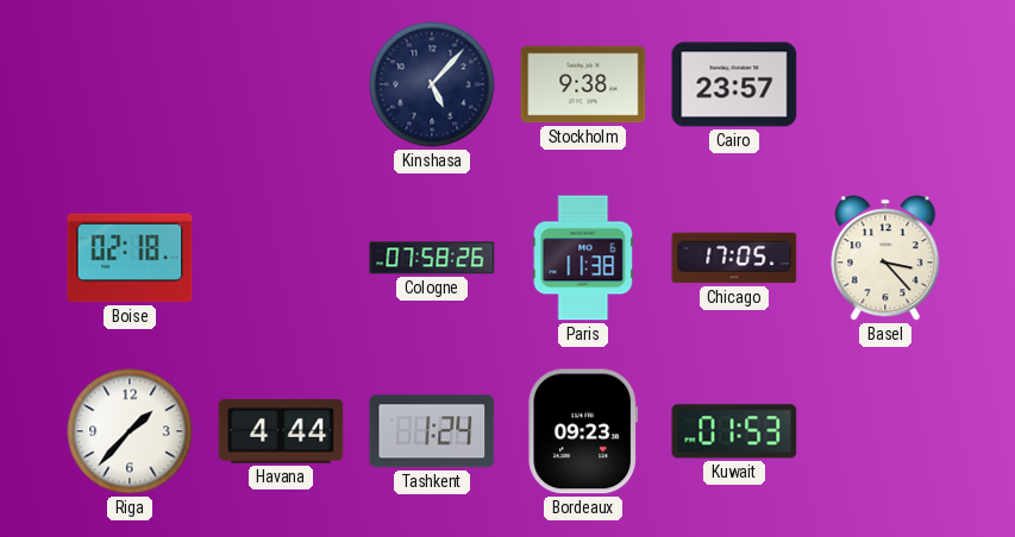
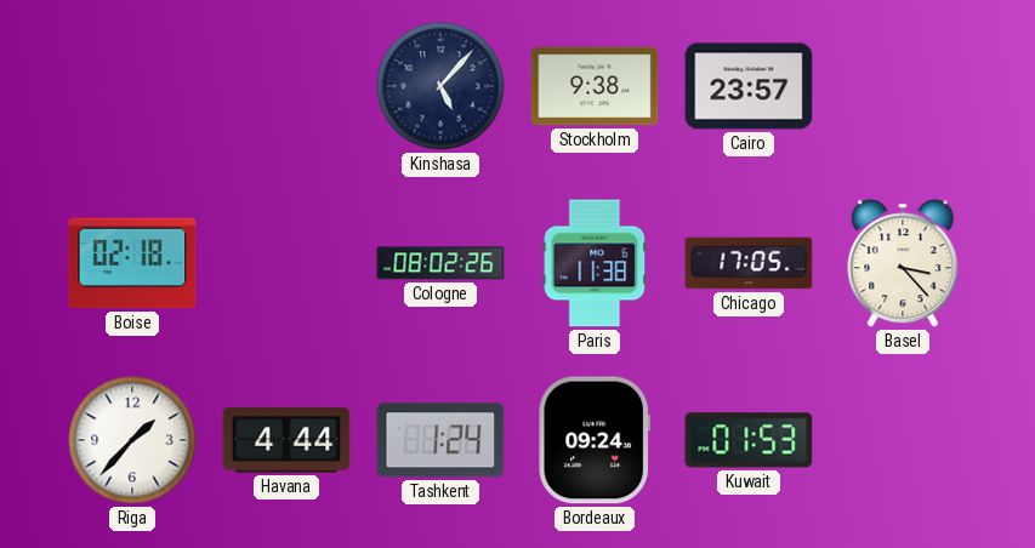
Cologne: 07:58 -> 08:02 (440, 263)
Bordeaux: 09:23 -> 09:24 (595, 440)
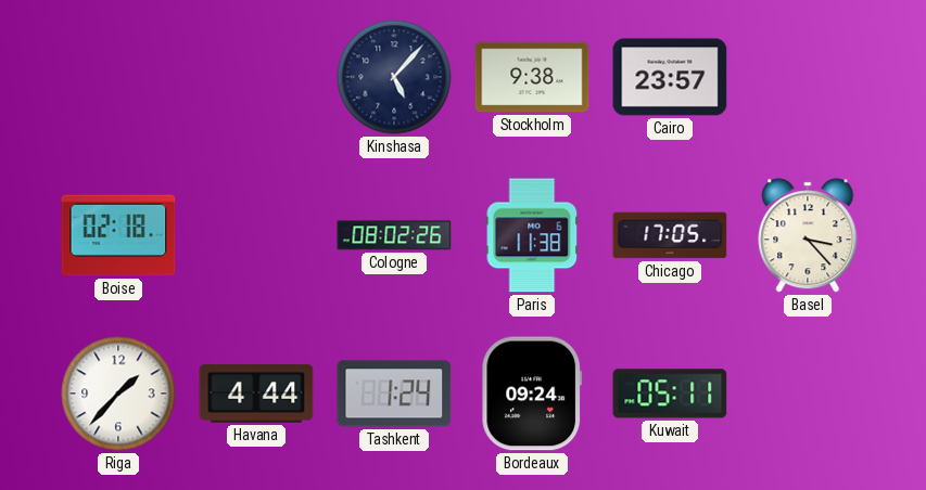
Kuwait: 01:53 -> 05:11 (670, 394)
